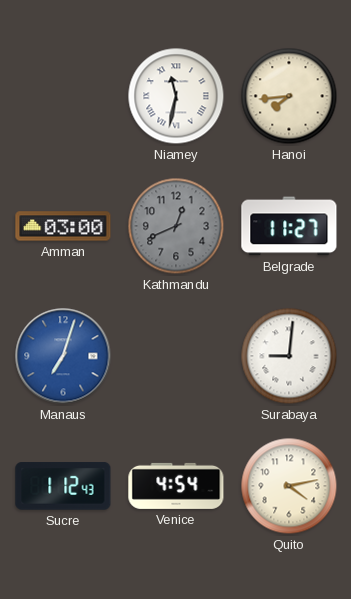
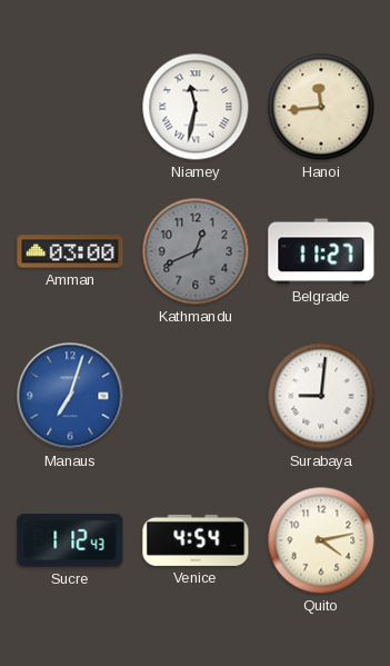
Hanoi: 7:44 -> 11:44 (321, 107)
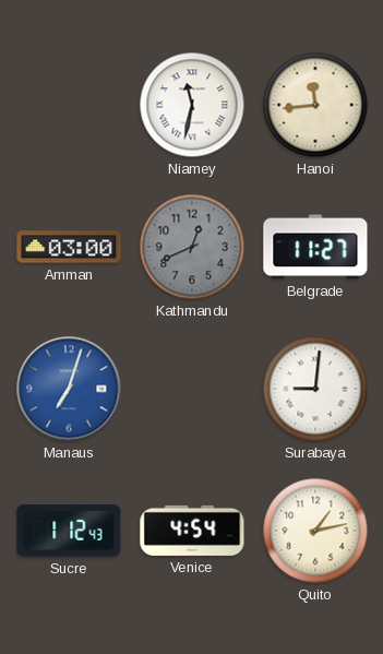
Quito: 4:13 -> 1:13 (315, 531)
